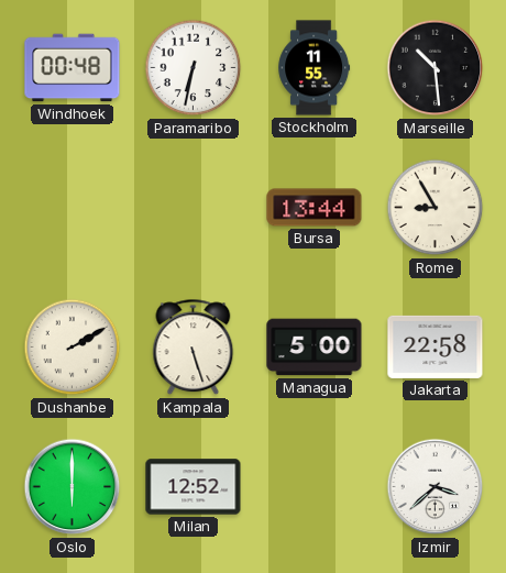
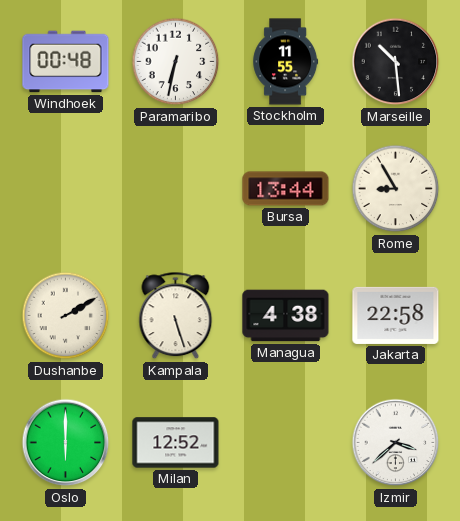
Managua: 5:00 -> 4:38 (286, 316)
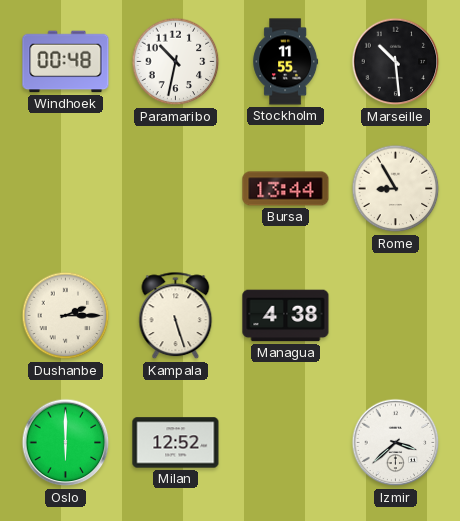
Paramaribo: 6:32 -> 10:32 (176, 62)
Dushanbe: 2:10 -> 2:15 (66, 316)
Jakarta: 22:58 -> none (396, 315)
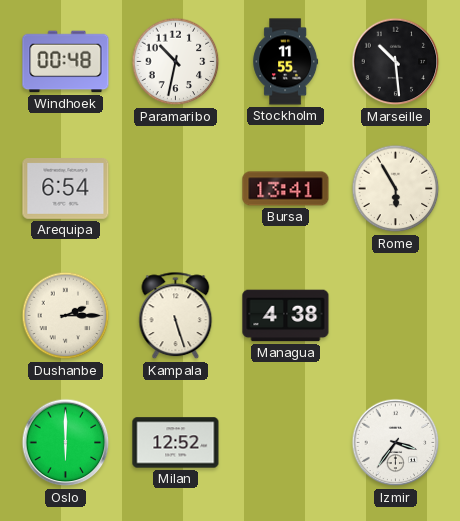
Arequipa: none -> 6:54 (66, 189)
Bursa: 13:44 -> 13:41 (286, 189)
Rome: 8:55 -> 5:55 (396, 189)
Izmir: 3:38 -> 3:36 (396, 443)
